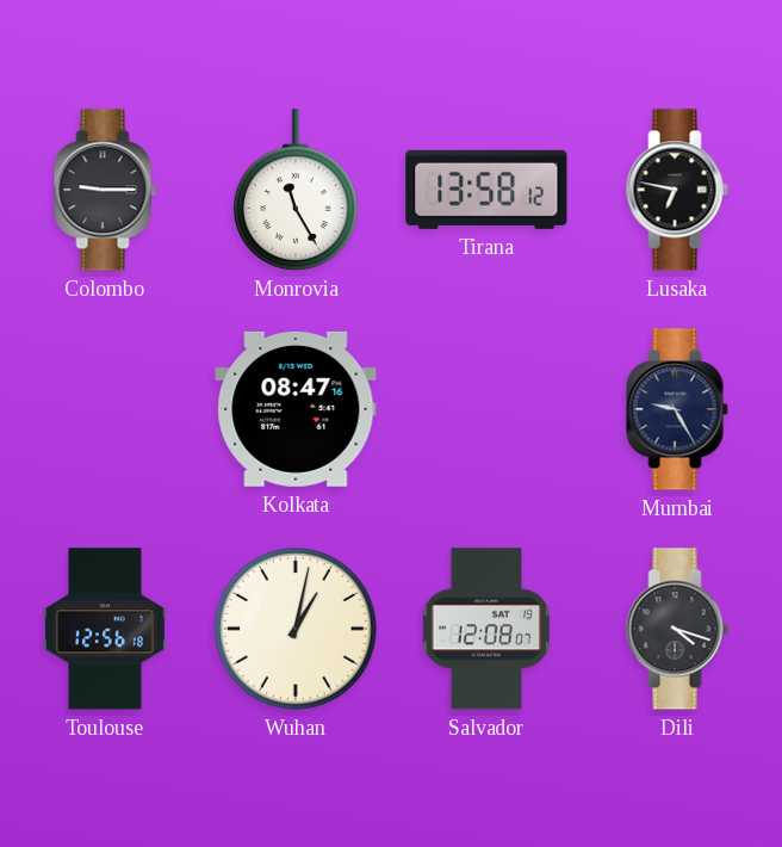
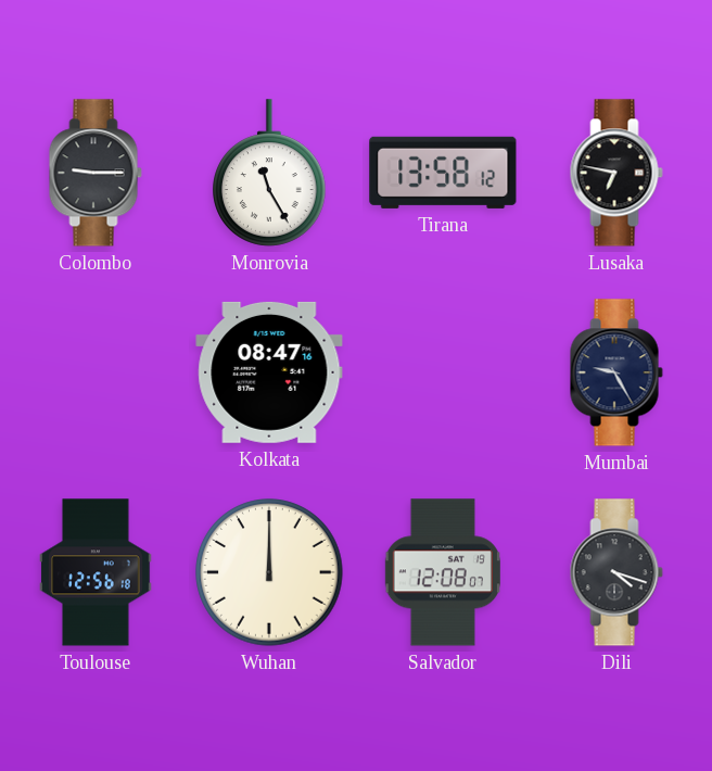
Wuhan: 1:02 -> 12:00 (269, 572)
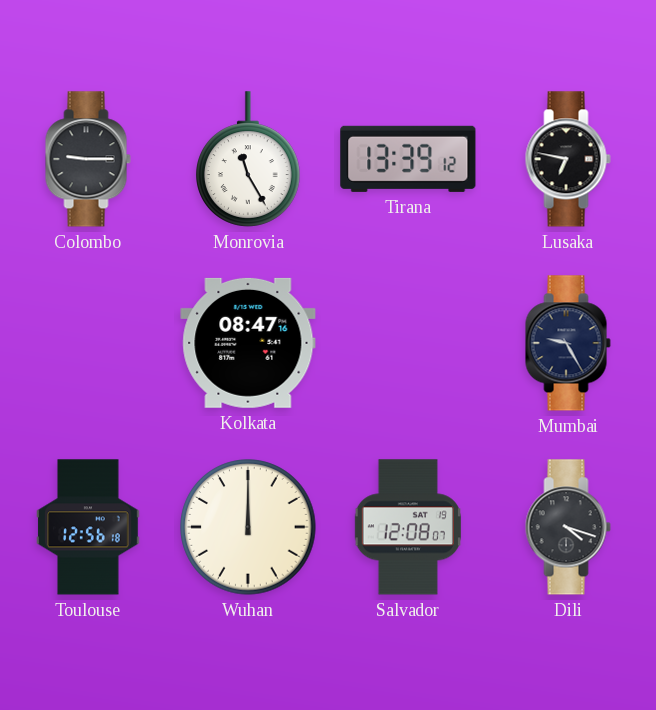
Tirana: 13:58 -> 13:39 (408, 159)
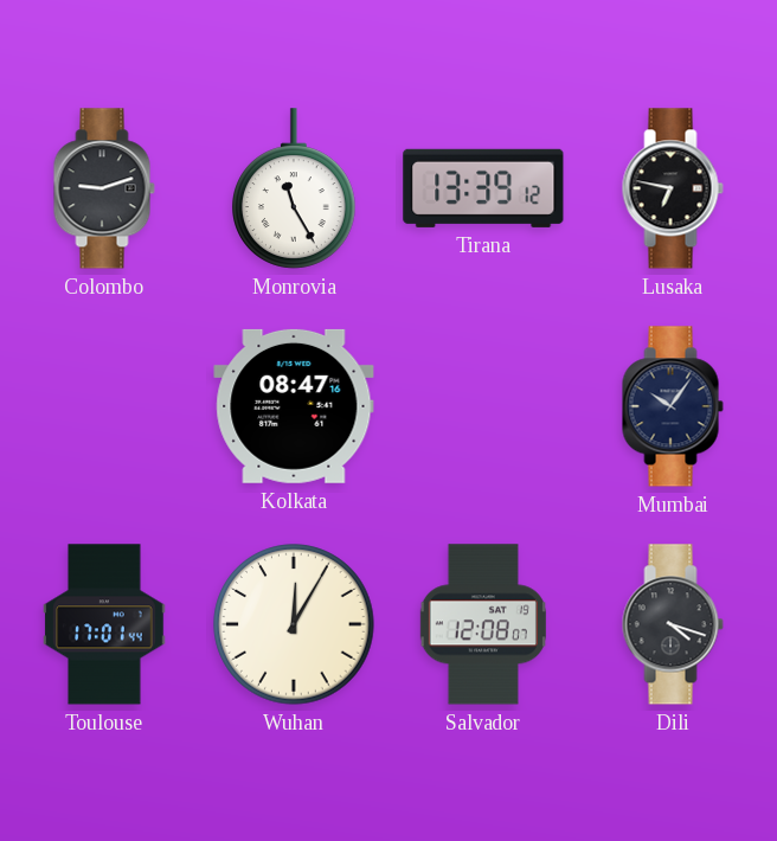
Colombo: 9:15 -> 9:12 (104, 188)
Mumbai: 9:25 -> 10:06 (673, 406)
Toulouse: 12:56 -> 17:01 (104, 624)
Wuhan: 12:00 -> 12:05 (294, 624)
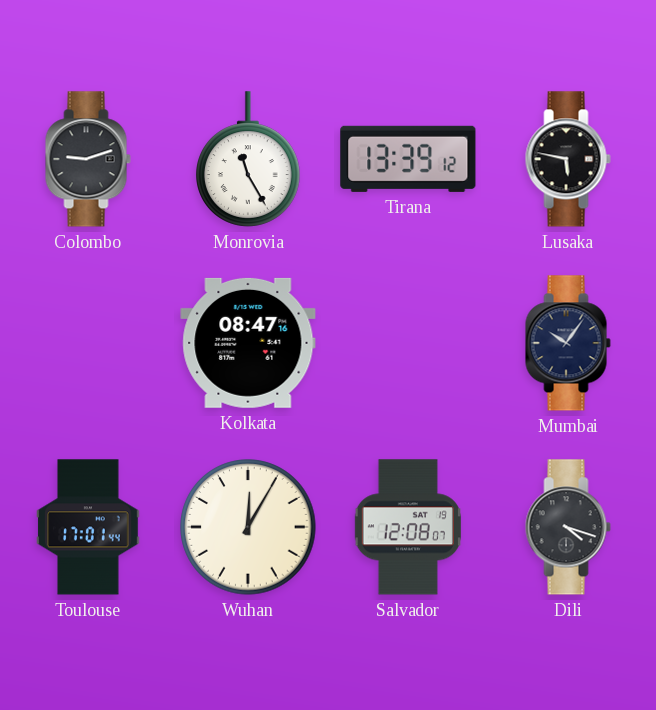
Lusaka: 6:47 -> 5:47 (568, 159)
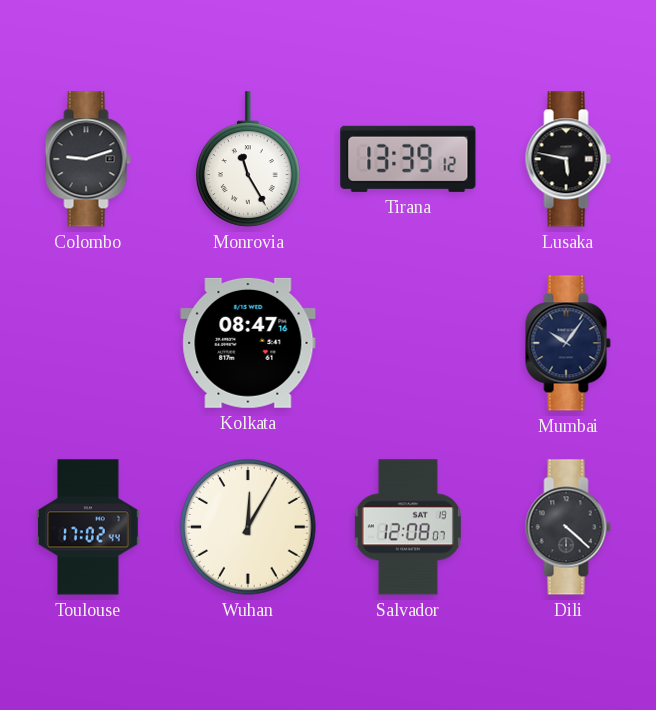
Toulouse: 17:01 -> 17:02 (88, 527)
Dili: 4:18 -> 4:22 (568, 527)
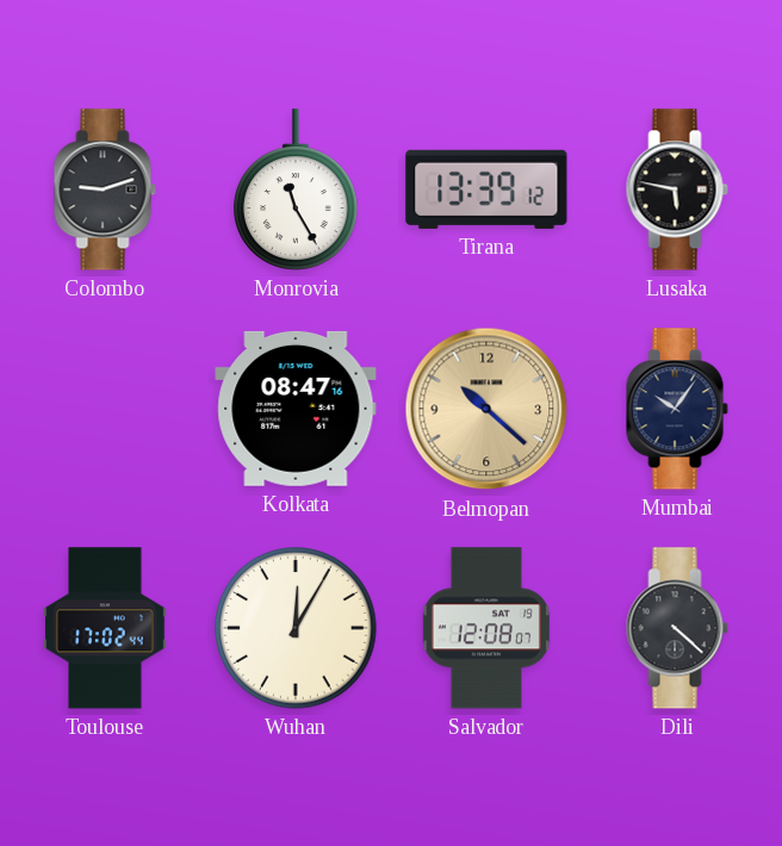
Belmopan: none -> 10:22 (486, 409)
